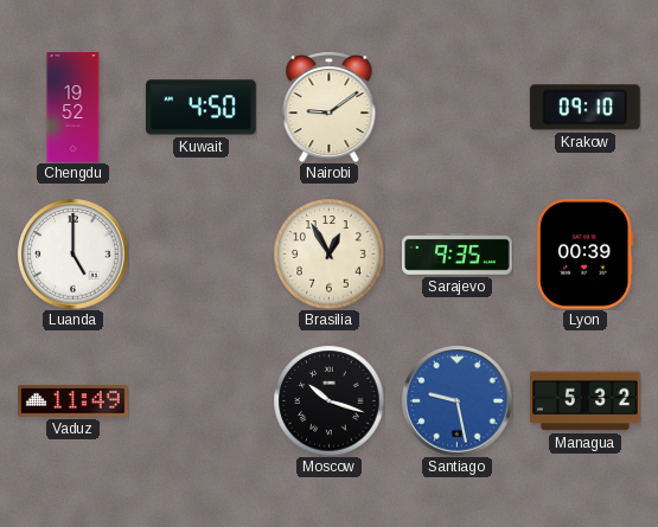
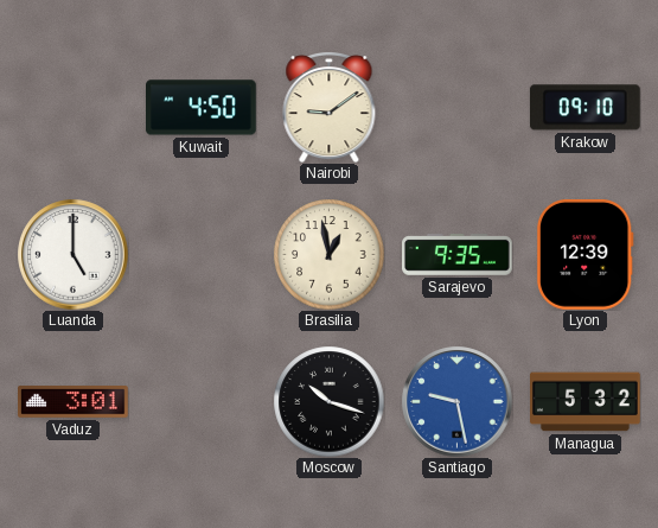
Chengdu: 19:52 -> none (74, 108)
Brasilia: 12:55 -> 12:58 (328, 254)
Lyon: 00:39 -> 12:39 (584, 254)
Vaduz: 11:49 -> 3:01 (74, 402)
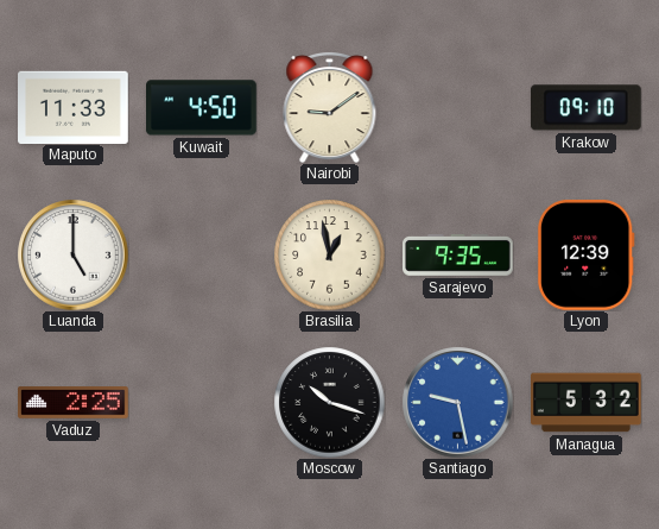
Maputo: none -> 11:33 (74, 107)
Vaduz: 3:01 -> 2:25 (74, 403)
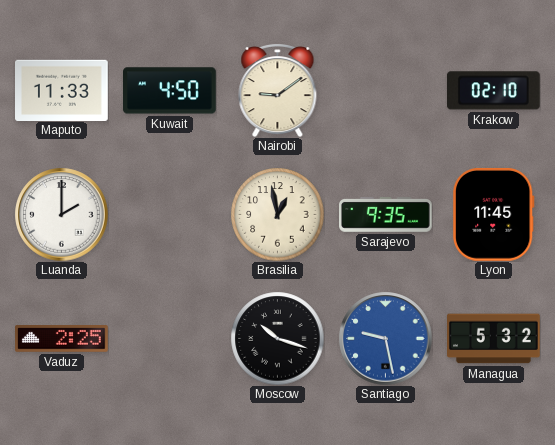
Krakow: 09:10 -> 02:10 (493, 91)
Luanda: 5:00 -> 2:00 (61, 214)
Lyon: 12:39 -> 11:45 (493, 214)
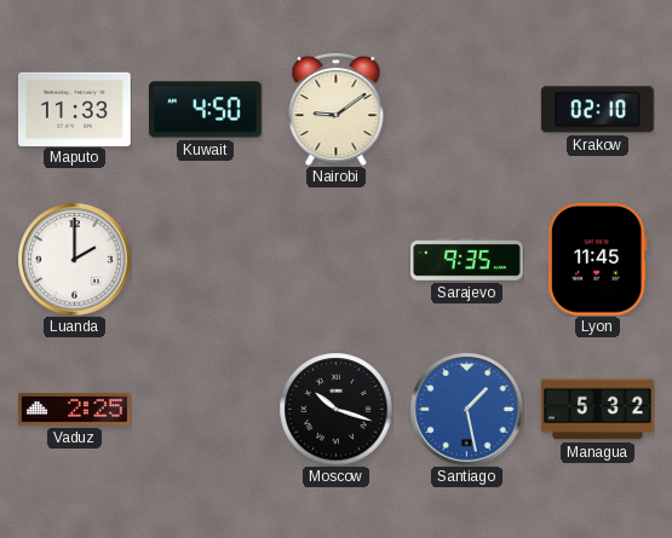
Brasilia: 12:58 -> none (277, 214)
Santiago: 9:28 -> 1:28 (466, 409)
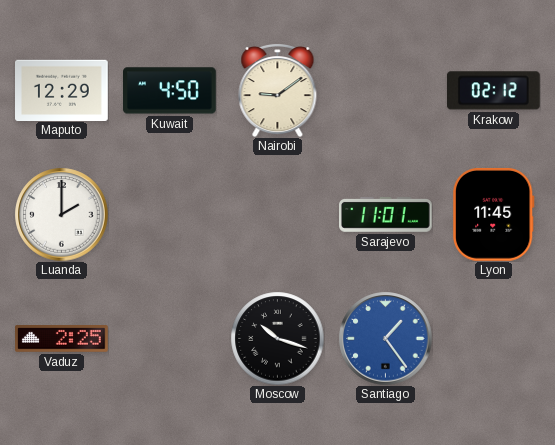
Maputo: 11:33 -> 12:29 (62, 90)
Krakow: 02:10 -> 02:12 (493, 91)
Sarajevo: 9:35 -> 11:01 (386, 214)
Santiago: 1:28 -> 1:24 (385, 338)
Managua: 5:32 -> none (598, 410)
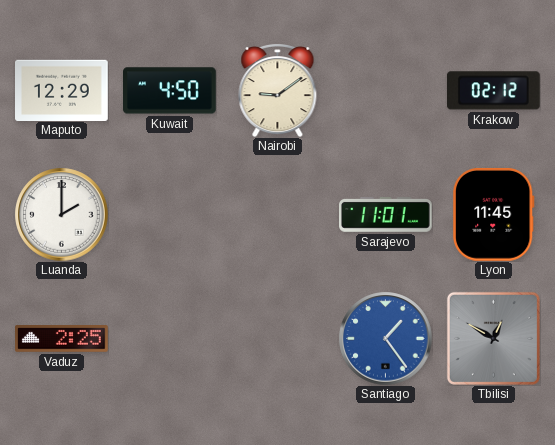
Moscow: 10:18 -> none (277, 338)
Tbilisi: none -> 12:50 (493, 338)
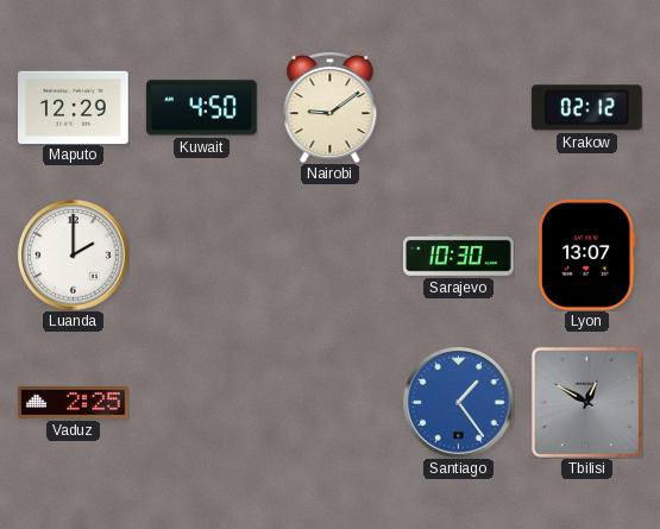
Sarajevo: 11:01 -> 10:30 (459, 254)
Lyon: 11:45 -> 13:07 (586, 254)
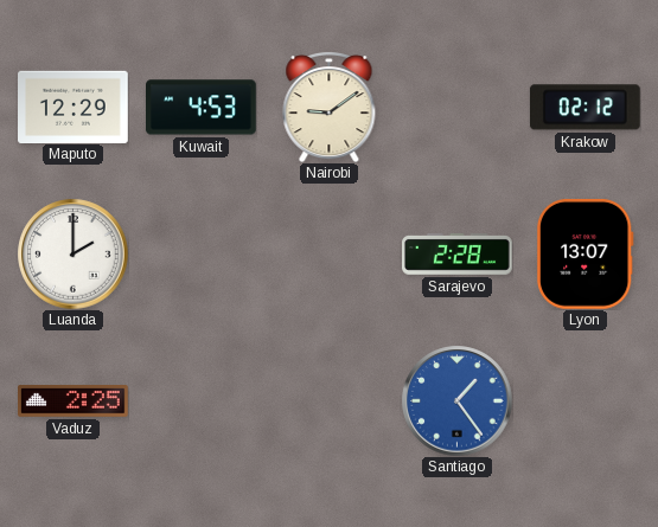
Kuwait: 4:50 -> 4:53 (202, 108)
Sarajevo: 10:30 -> 2:28 (458, 253)
Tbilisi: 12:50 -> none (586, 402)
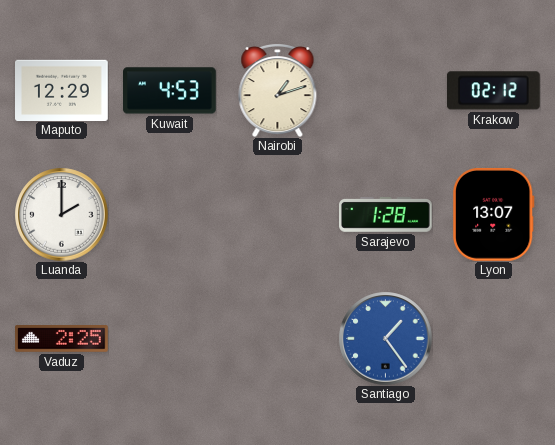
Nairobi: 9:09 -> 1:12 (278, 91)
Sarajevo: 2:28 -> 1:28 (386, 214)
